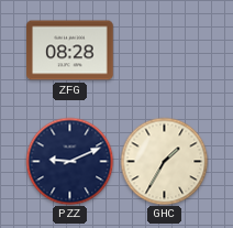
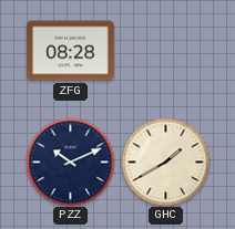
PZZ: 9:11 -> 10:11 (70, 162)
GHC: 1:35 -> 1:40 (165, 162)
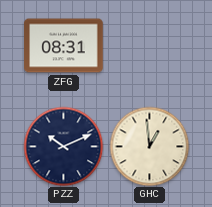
ZFG: 08:28 -> 08:31 (64, 46)
GHC: 1:40 -> 12:59 (149, 146)
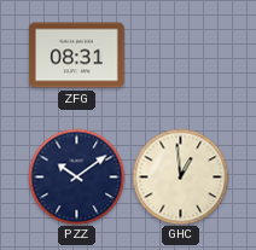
PZZ: 10:11 -> 10:09 (76, 176)
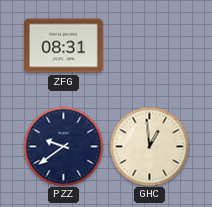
PZZ: 10:09 -> 9:39 (63, 146)
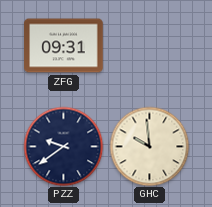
ZFG: 08:31 -> 09:31 (64, 46)
GHC: 12:59 -> 9:59 (149, 146)
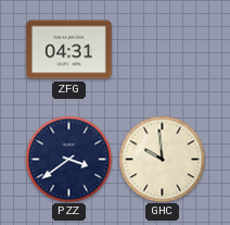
ZFG: 09:31 -> 04:31 (69, 50)
PZZ: 9:39 -> 3:39 (68, 159)
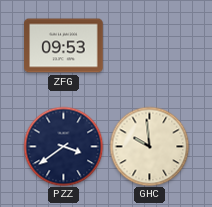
ZFG: 04:31 -> 09:53 (64, 46)
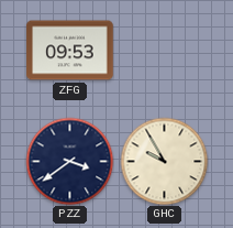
GHC: 9:59 -> 9:55 (164, 161)
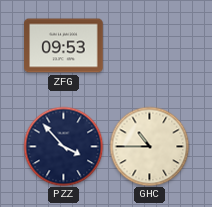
PZZ: 3:39 -> 3:53 (63, 146)
GHC: 9:55 -> 10:45 (149, 146)
